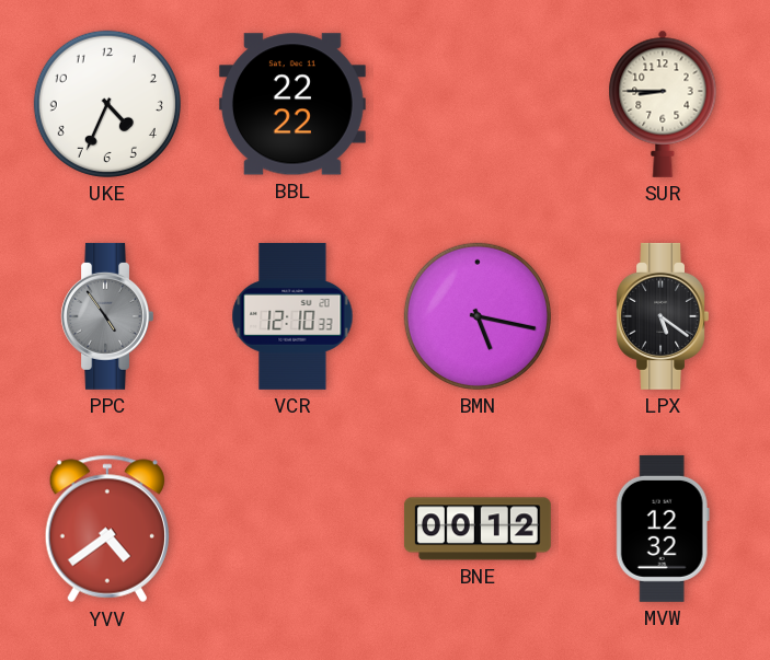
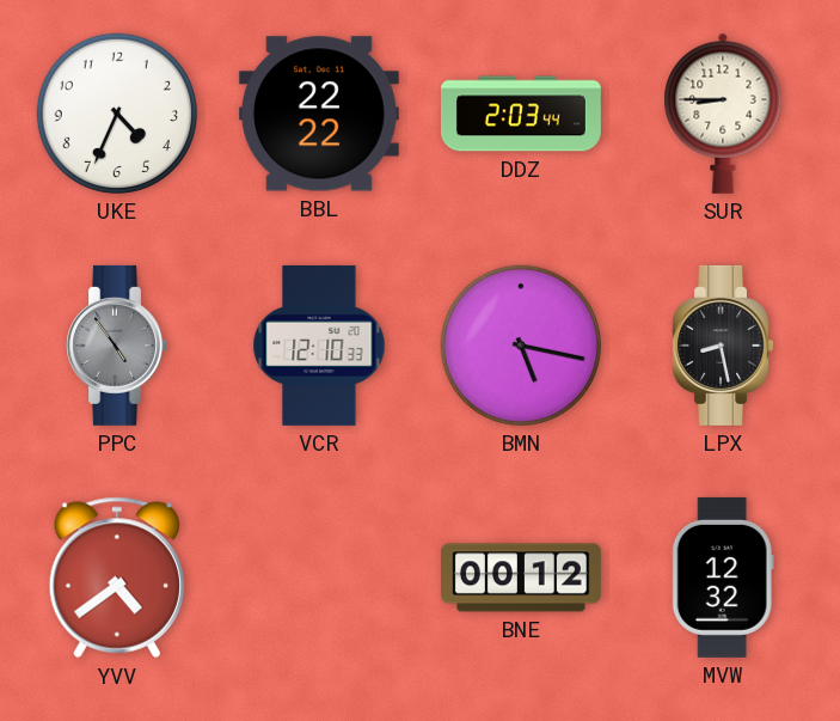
DDZ: none -> 2:03 (521, 114)
LPX: 5:21 -> 8:28 (722, 346)
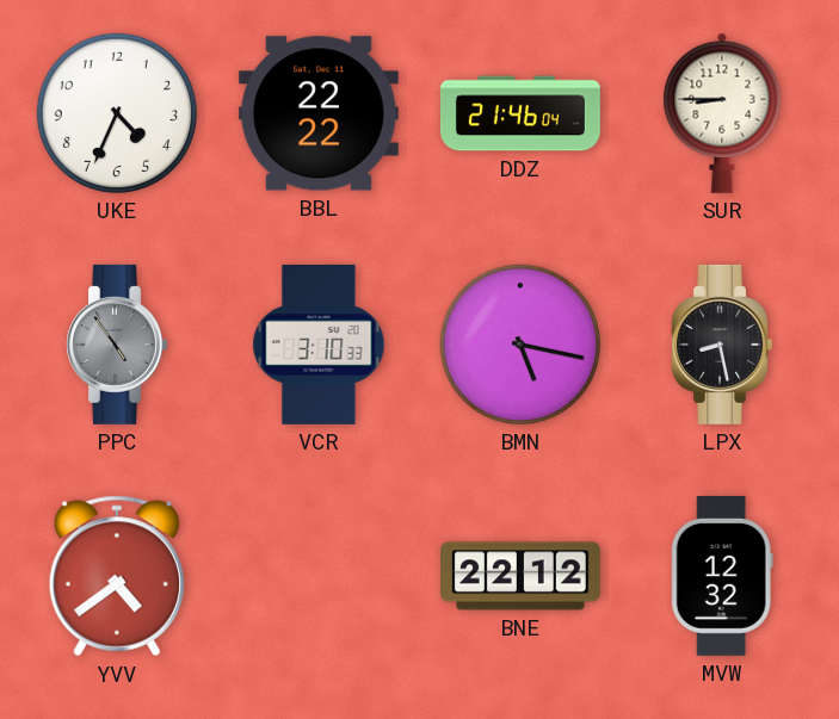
DDZ: 2:03 -> 21:46 (520, 113)
VCR: 12:10 -> 3:10 (319, 345)
BNE: 00:12 -> 22:12 (520, 576)
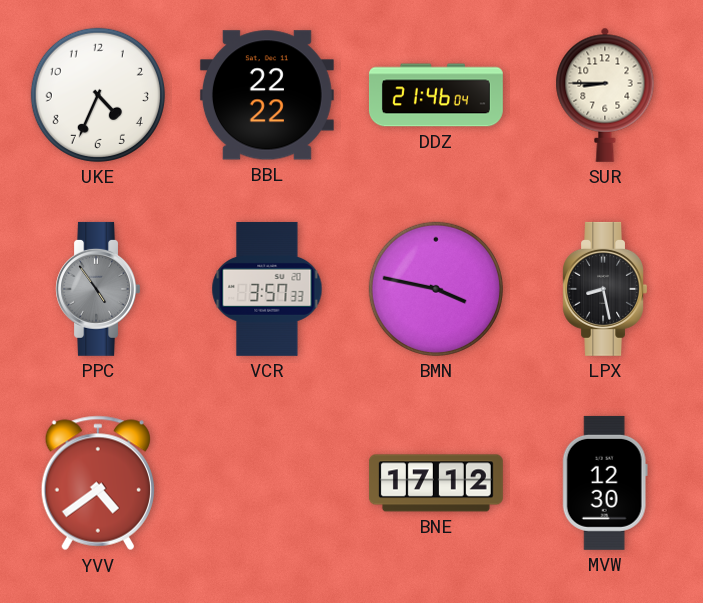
VCR: 3:10 -> 3:57 (267, 289)
BMN: 5:17 -> 3:47 (436, 289)
BNE: 22:12 -> 17:12 (436, 483)
MVW: 12:32 -> 12:30 (605, 483)
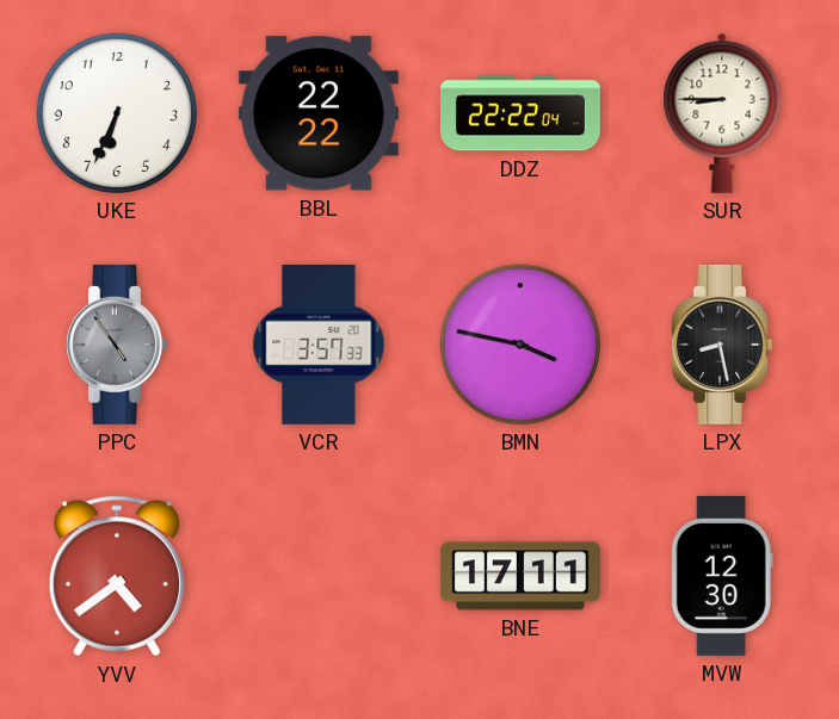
UKE: 4:34 -> 6:34 (117, 113)
DDZ: 21:46 -> 22:22 (520, 113)
BNE: 17:12 -> 17:11 (520, 576)
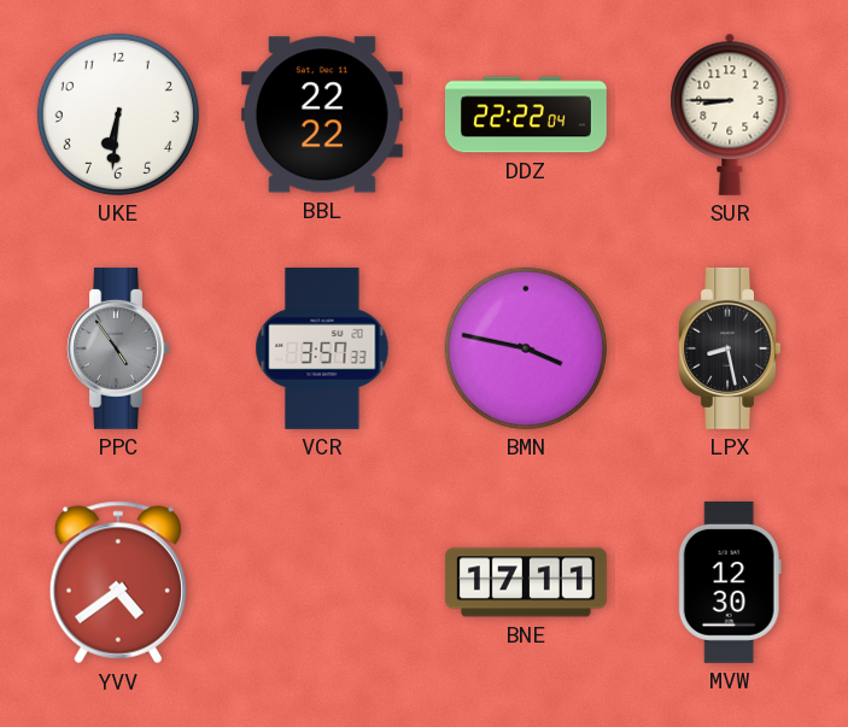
UKE: 6:34 -> 6:31 (118, 115)
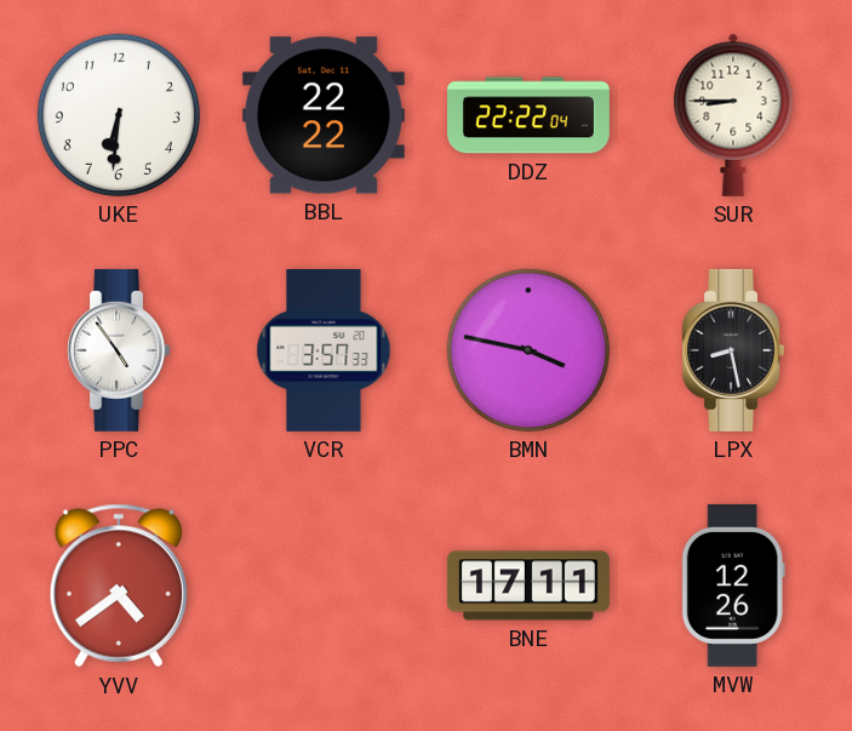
PPC dial: grey -> white (118, 350)
MVW: 12:30 -> 12:26 (733, 586)
